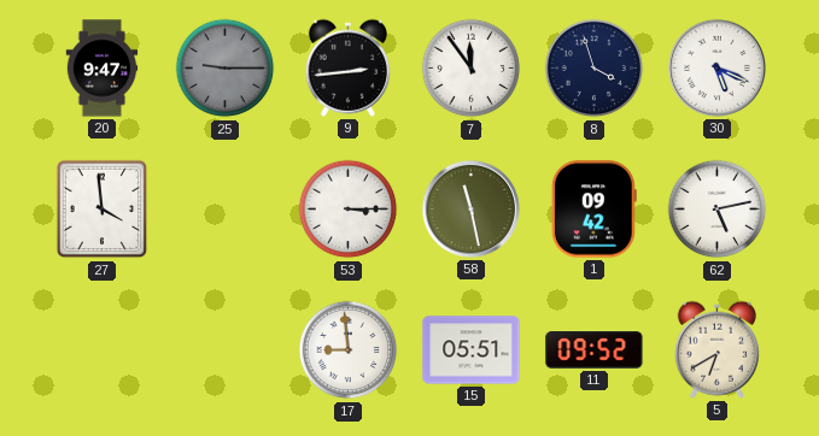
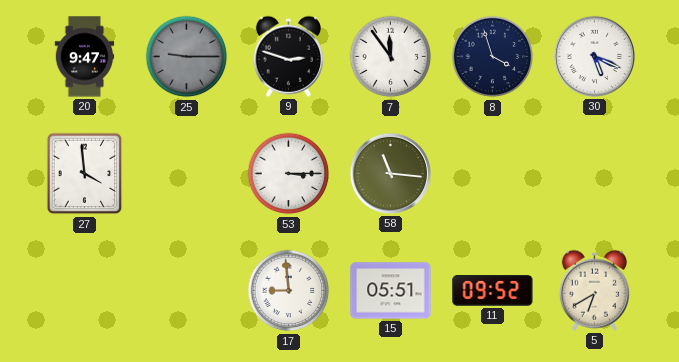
9: 2:44 -> 2:48 (288, 56)
58: 11:28 -> 11:16 (390, 173)
1: 09:42 -> none (593, 210)
62: 5:13 -> none (718, 210)
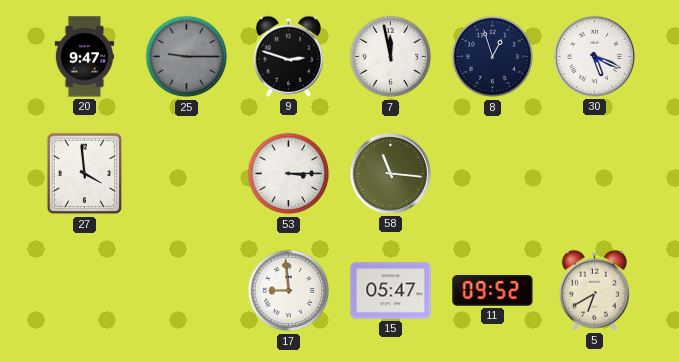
7: 11:54 -> 11:58 (391, 57)
8: 3:57 -> 12:57 (493, 57)
15: 05:51 -> 05:47 (391, 291)
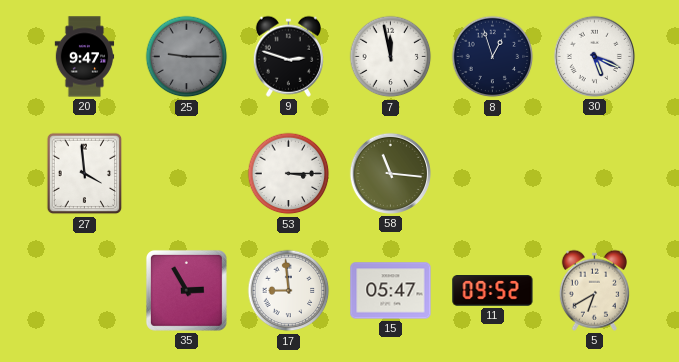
35: none -> 2:55 (186, 290)
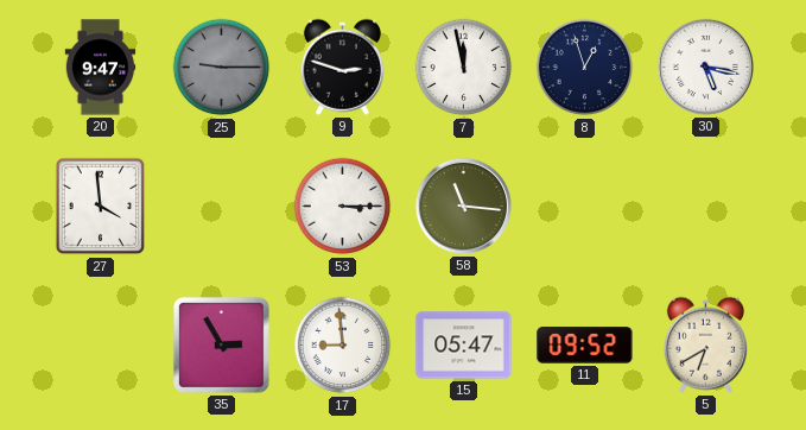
30: 5:19 -> 5:17 (705, 67)
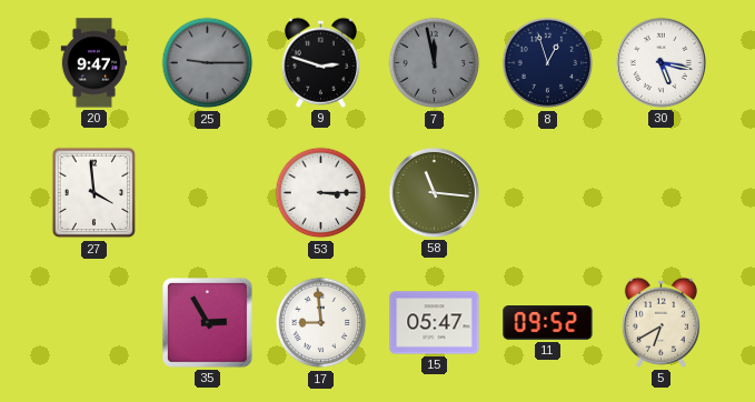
7 dial: white -> grey (435, 63)
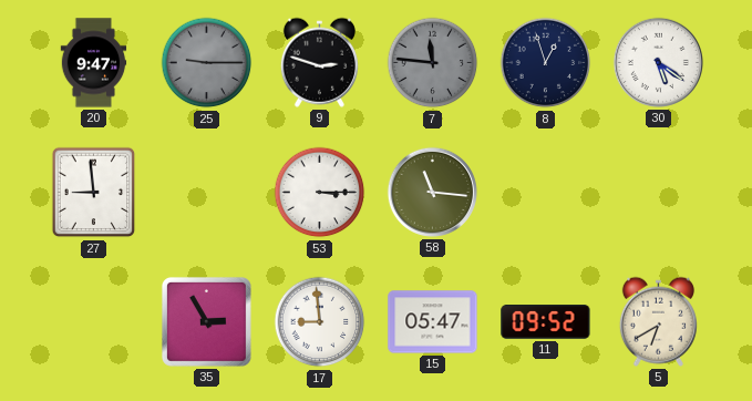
7: 11:58 -> 11:46 (433, 63)
30: 5:17 -> 5:21 (658, 62)
27: 3:59 -> 8:59 (94, 193)
